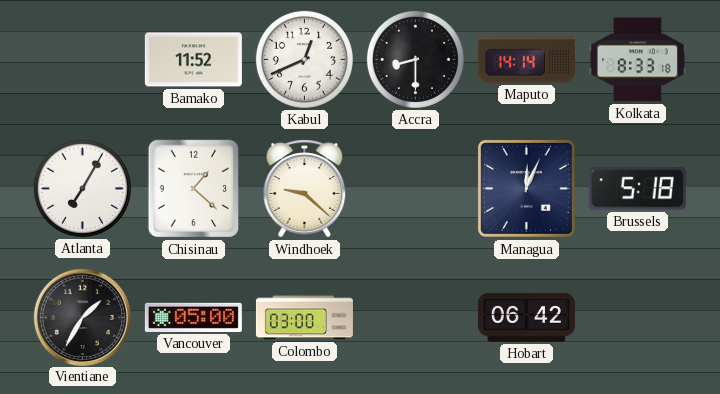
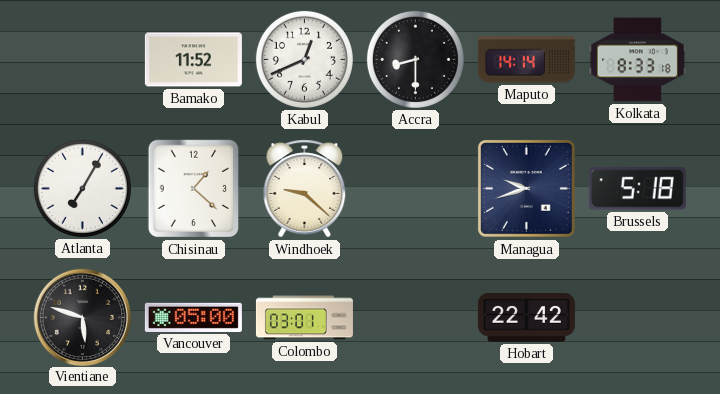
Managua: 12:04 -> 9:42 (526, 188)
Vientiane: 1:35 -> 5:48 (82, 317)
Colombo: 03:00 -> 03:01 (304, 318)
Hobart: 06:42 -> 22:42 (526, 318)
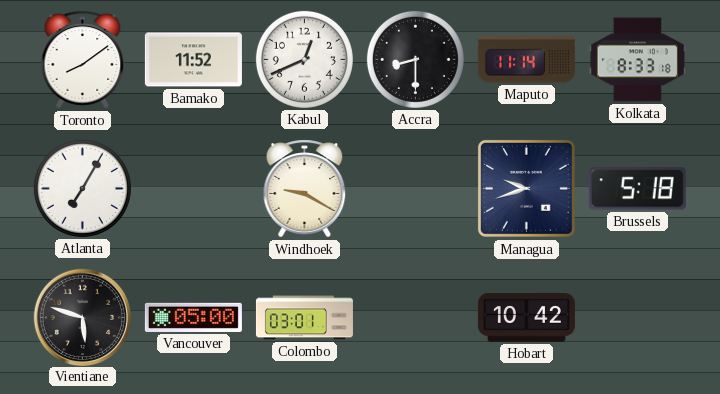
Toronto: none -> 8:09 (83, 60)
Maputo: 14:14 -> 11:14 (526, 60)
Chisinau: 1:22 -> none (194, 189)
Windhoek: 9:22 -> 9:20 (305, 189)
Hobart: 22:42 -> 10:42 (526, 318)
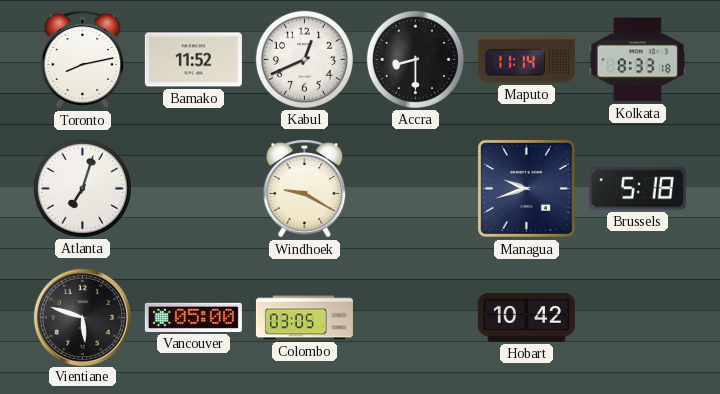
Toronto: 8:09 -> 8:13 (83, 60)
Atlanta: 7:05 -> 7:03 (82, 188)
Colombo: 03:01 -> 03:05 (304, 318)
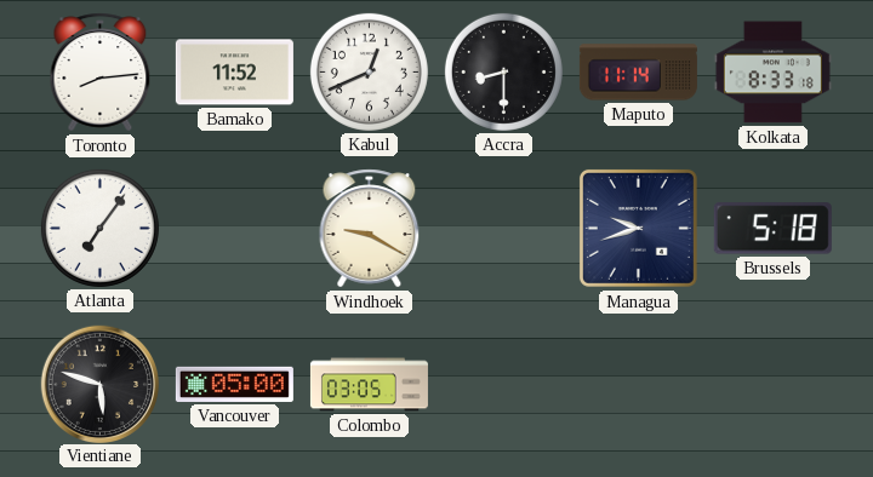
Toronto: 8:13 -> 8:14 (101, 73)
Atlanta: 7:03 -> 7:06 (99, 228)
Hobart: 10:42 -> none (526, 318)
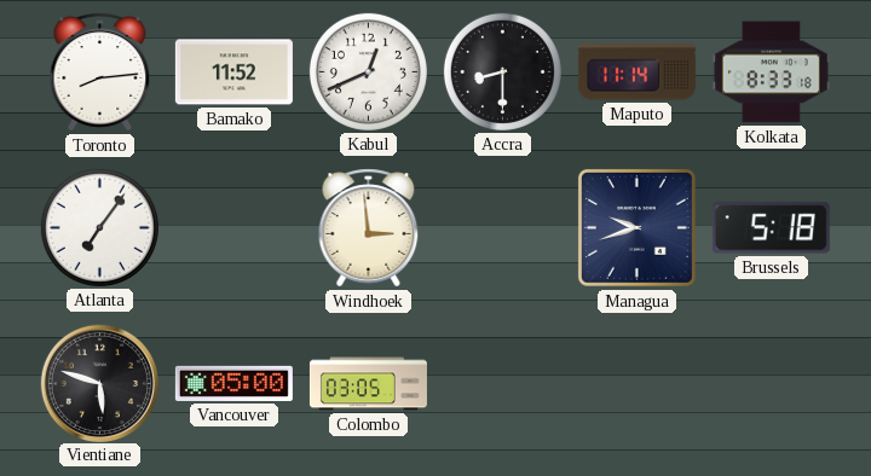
Windhoek: 9:20 -> 2:59 (369, 228)
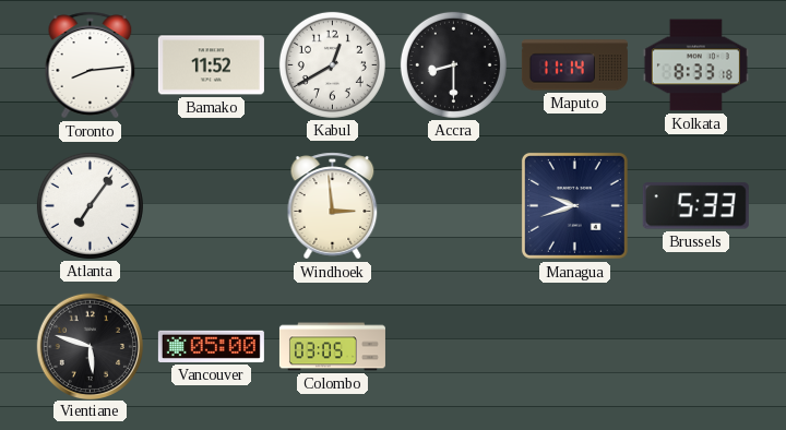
Kabul: 12:41 -> 12:40 (332, 64)
Brussels: 5:18 -> 5:33 (695, 206)
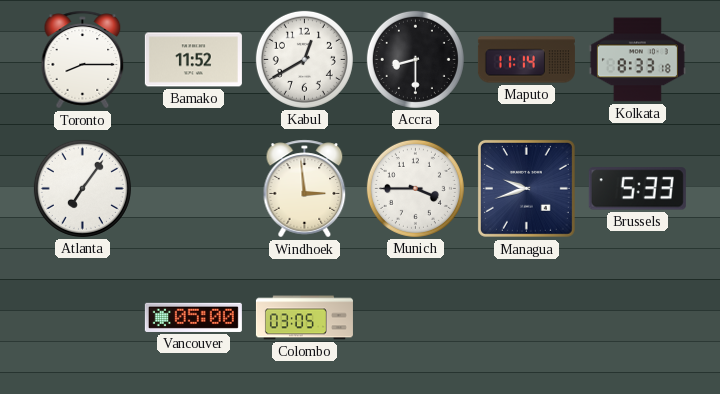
Toronto: 8:14 -> 8:15 (83, 60)
Munich: none -> 3:45 (415, 188)
Vientiane: 5:48 -> none (90, 346)
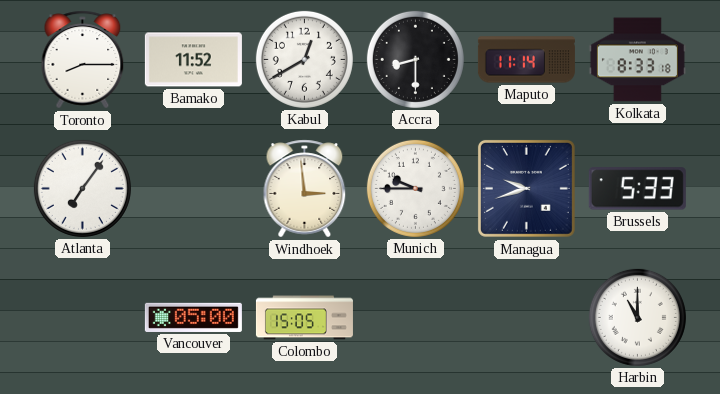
Munich: 3:45 -> 9:45 (415, 188)
Colombo: 03:05 -> 15:05 (304, 318)
Harbin: none -> 11:00 (637, 317)
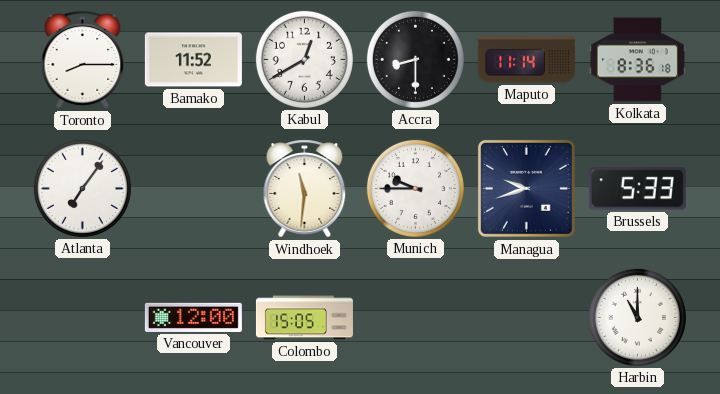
Kolkata: 8:33 -> 8:36 (637, 60)
Windhoek: 2:59 -> 11:31 (305, 189)
Vancouver: 05:00 -> 12:00 (193, 317)
